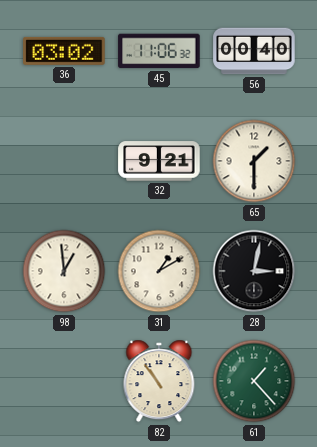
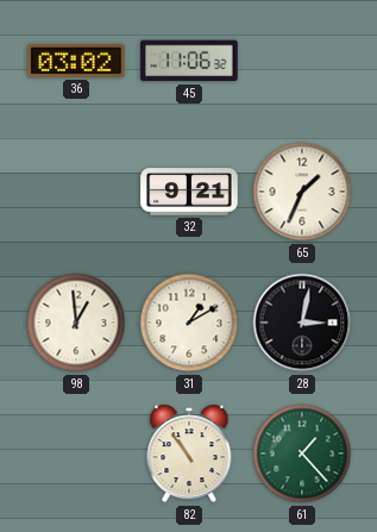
56: 00:40 -> none (254, 51)
65: 1:30 -> 1:34 (302, 192)
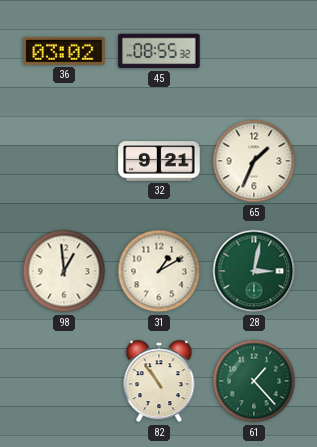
45: 11:06 -> 08:55 (159, 51)
28 dial: black -> green (254, 271)
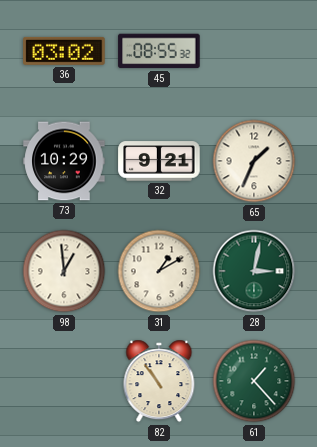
73: none -> 10:29 (64, 161)
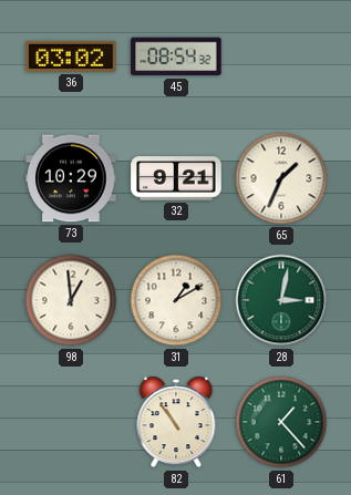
45: 08:55 -> 08:54 (176, 56)
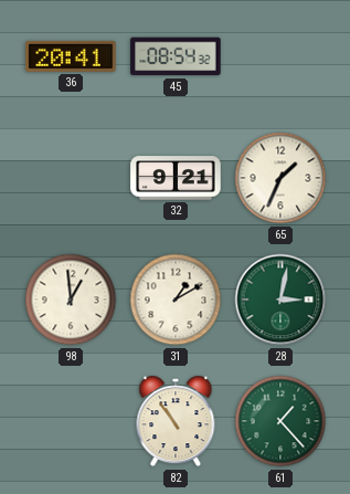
36: 03:02 -> 20:41 (71, 56)
73: 10:29 -> none (71, 178)
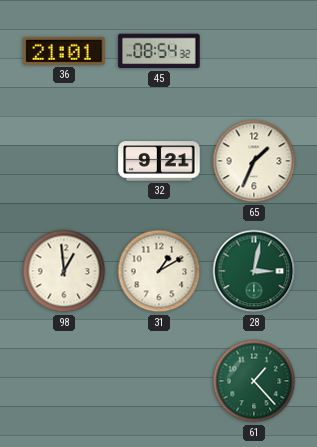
36: 20:41 -> 21:01 (64, 51)
82: 10:54 -> none (176, 421)
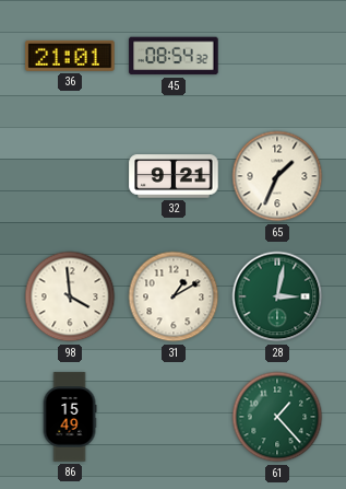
98: 12:59 -> 3:59 (70, 296)
86: none -> 15:49 (70, 417)
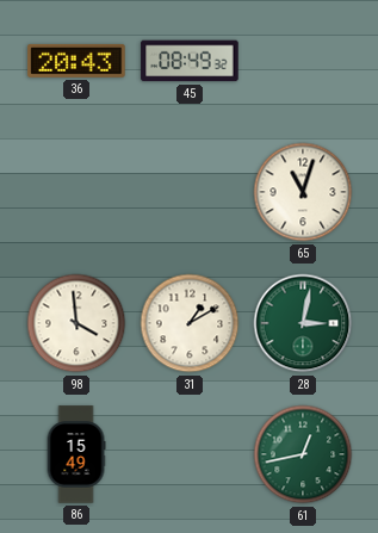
36: 21:01 -> 20:43 (76, 61)
45: 08:54 -> 08:49 (190, 61)
32: 9:21 -> none (174, 176)
65: 1:34 -> 11:03 (303, 192)
61: 1:23 -> 12:43 (303, 454)
